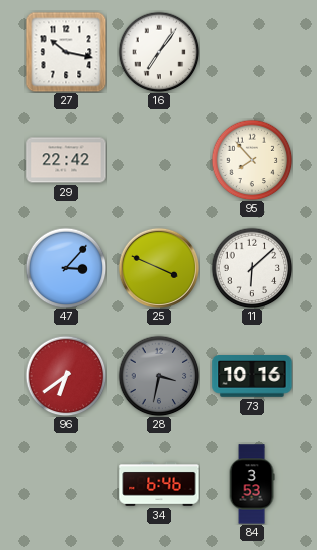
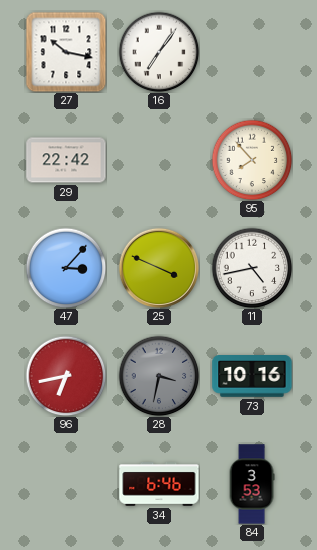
11: 6:08 -> 4:43 (252, 268)
96: 6:39 -> 6:43 (66, 376)
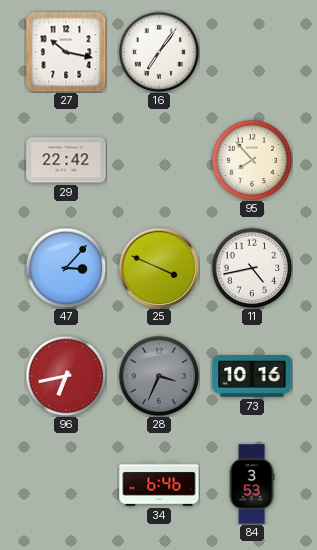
28: 3:32 -> 3:34 (159, 376)
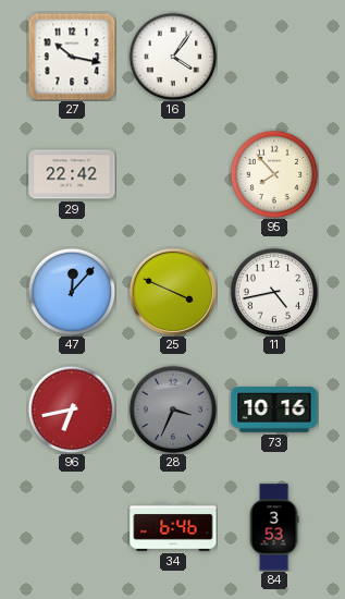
16: 7:06 -> 4:06 (173, 57)
47: 3:07 -> 12:07 (72, 292)
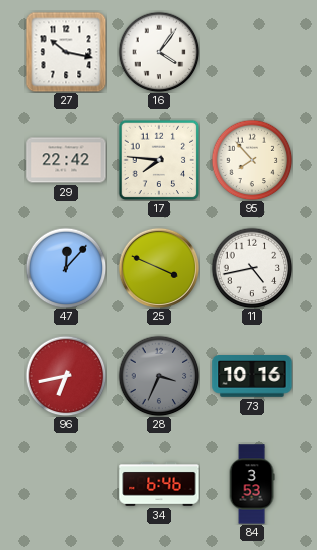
17: none -> 7:46 (159, 160)
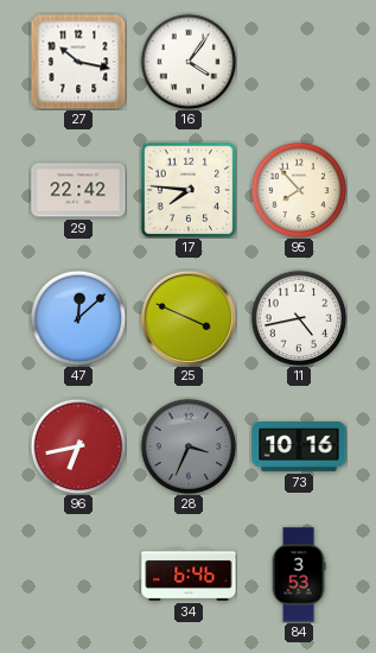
47: 12:07 -> 12:08 (78, 318)
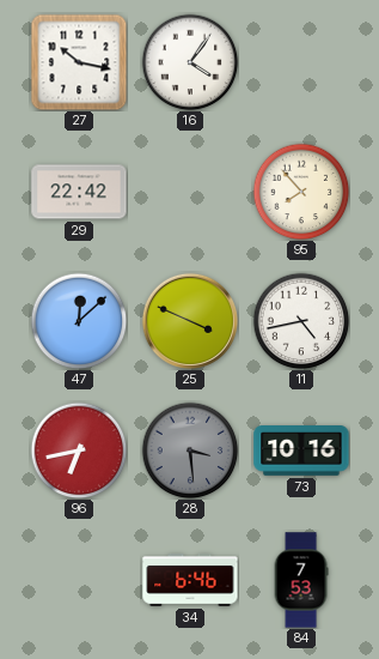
17: 7:46 -> none (189, 190)
28: 3:34 -> 3:29 (190, 451)
84: 3:53 -> 7:53 (301, 580)
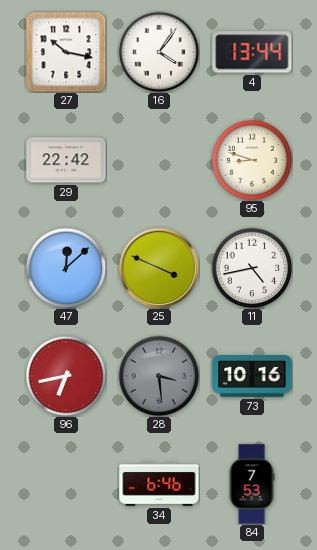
4: none -> 13:44 (252, 52)
95: 7:53 -> 8:48 (252, 160)
